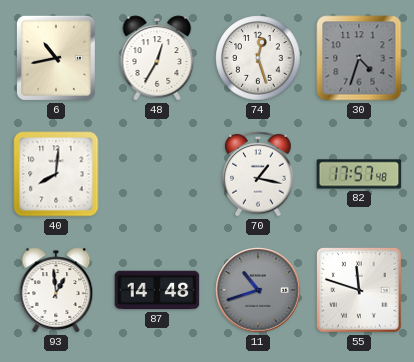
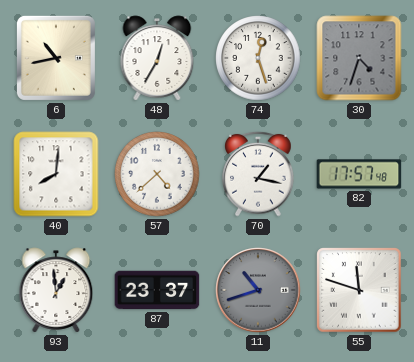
57: none -> 4:38 (157, 174)
87: 14:48 -> 23:37 (157, 290)
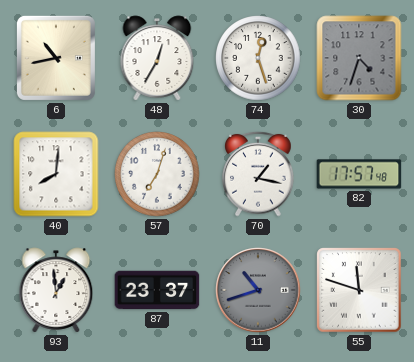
57: 4:38 -> 7:03 (157, 174)
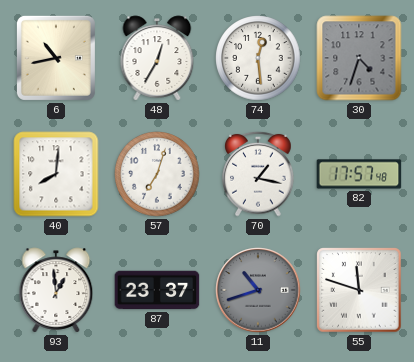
74: 12:27 -> 12:29 (258, 58)
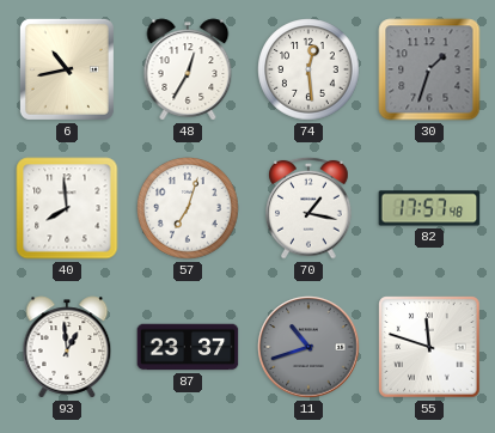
30: 4:33 -> 1:33 (429, 69)
40: 8:01 -> 7:59 (67, 208)
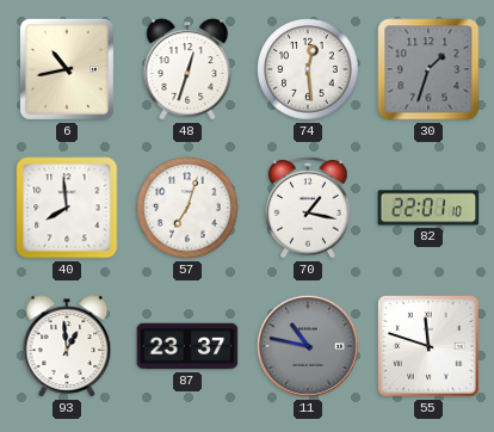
48: 12:35 -> 12:33 (187, 69)
82: 17:57 -> 22:01 (428, 208)
11: 10:42 -> 10:47 (308, 346)
